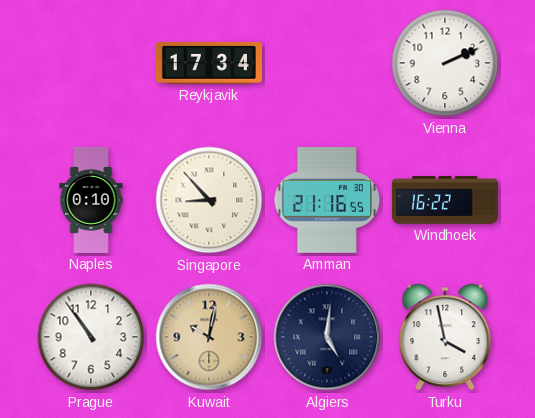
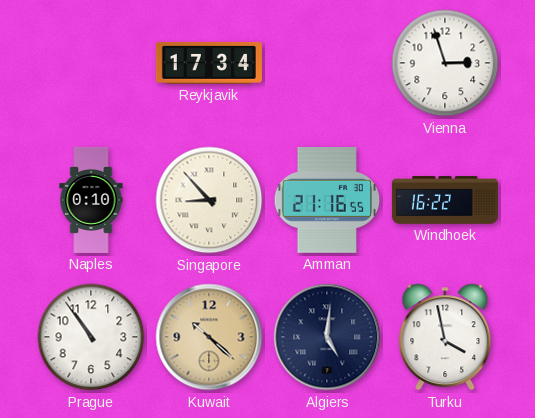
Vienna: 2:11 -> 2:57 (445, 63)
Kuwait: 10:02 -> 10:22 (209, 337)
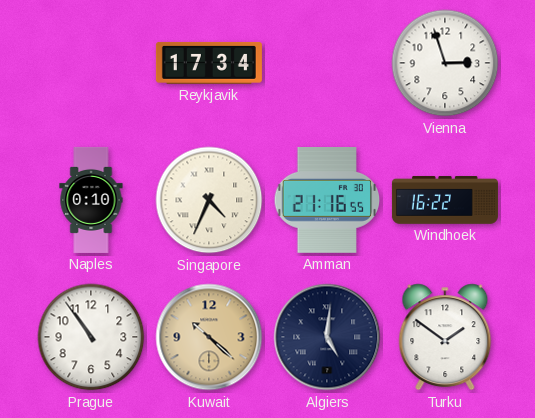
Singapore: 8:53 -> 4:34 (209, 200)
Turku: 3:58 -> 1:51 (445, 337)
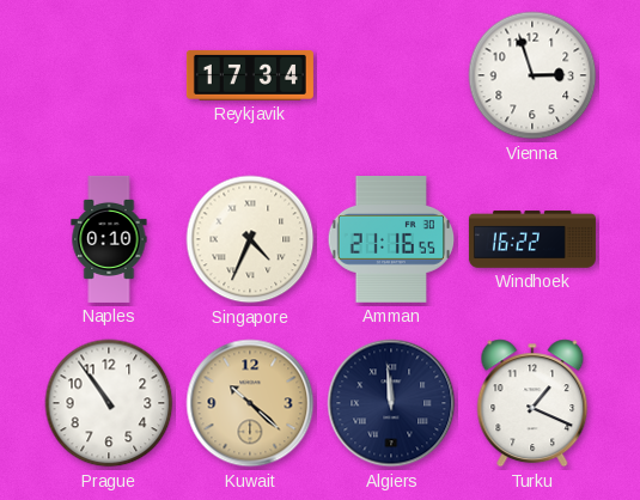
Algiers: 5:01 -> 11:59 (391, 403)
Turku: 1:51 -> 1:19 (532, 403)
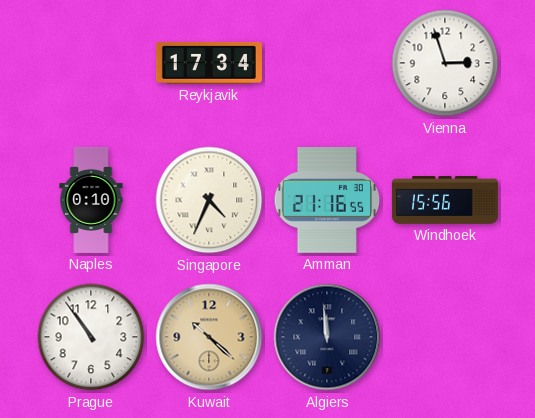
Windhoek: 16:22 -> 15:56 (445, 200)
Turku: 1:19 -> none (532, 403)
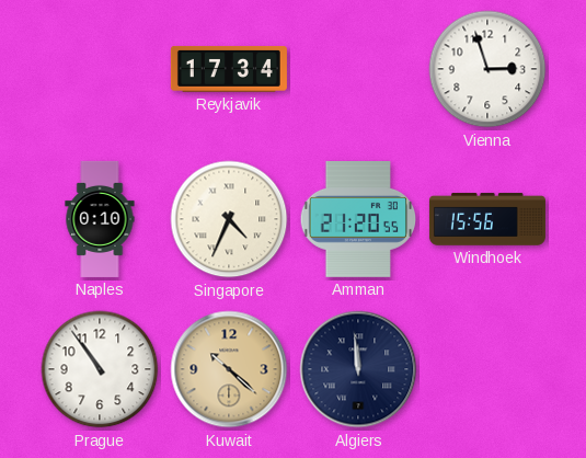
Amman: 21:16 -> 21:20 (358, 220)
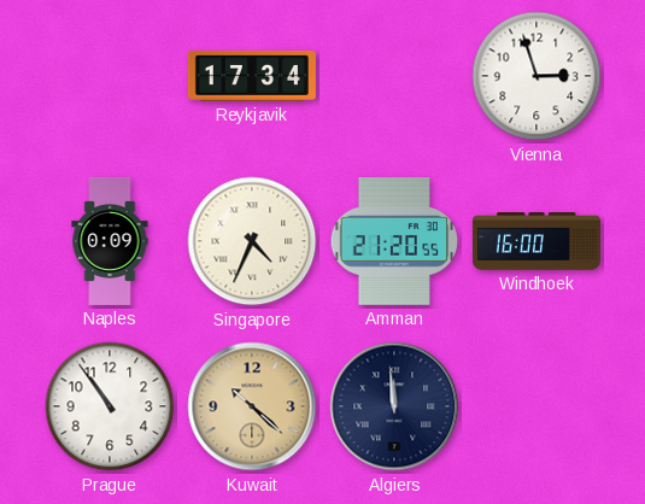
Naples: 0:10 -> 0:09 (110, 241)
Windhoek: 15:56 -> 16:00 (536, 241)
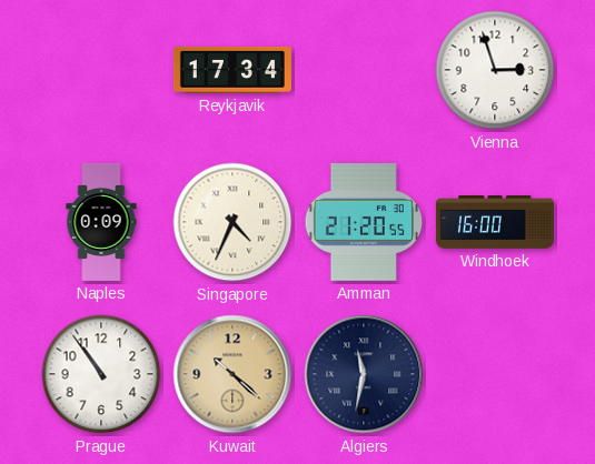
Algiers: 11:59 -> 11:32 (364, 374)
